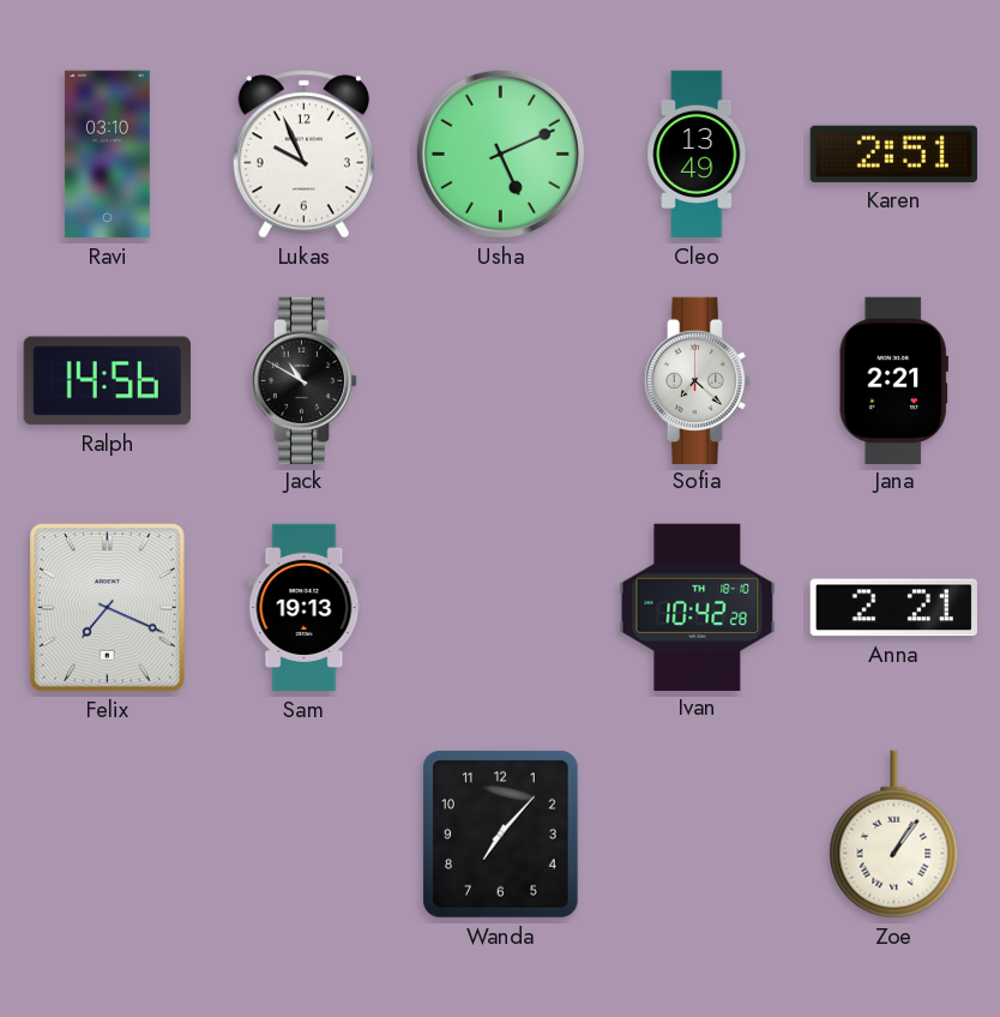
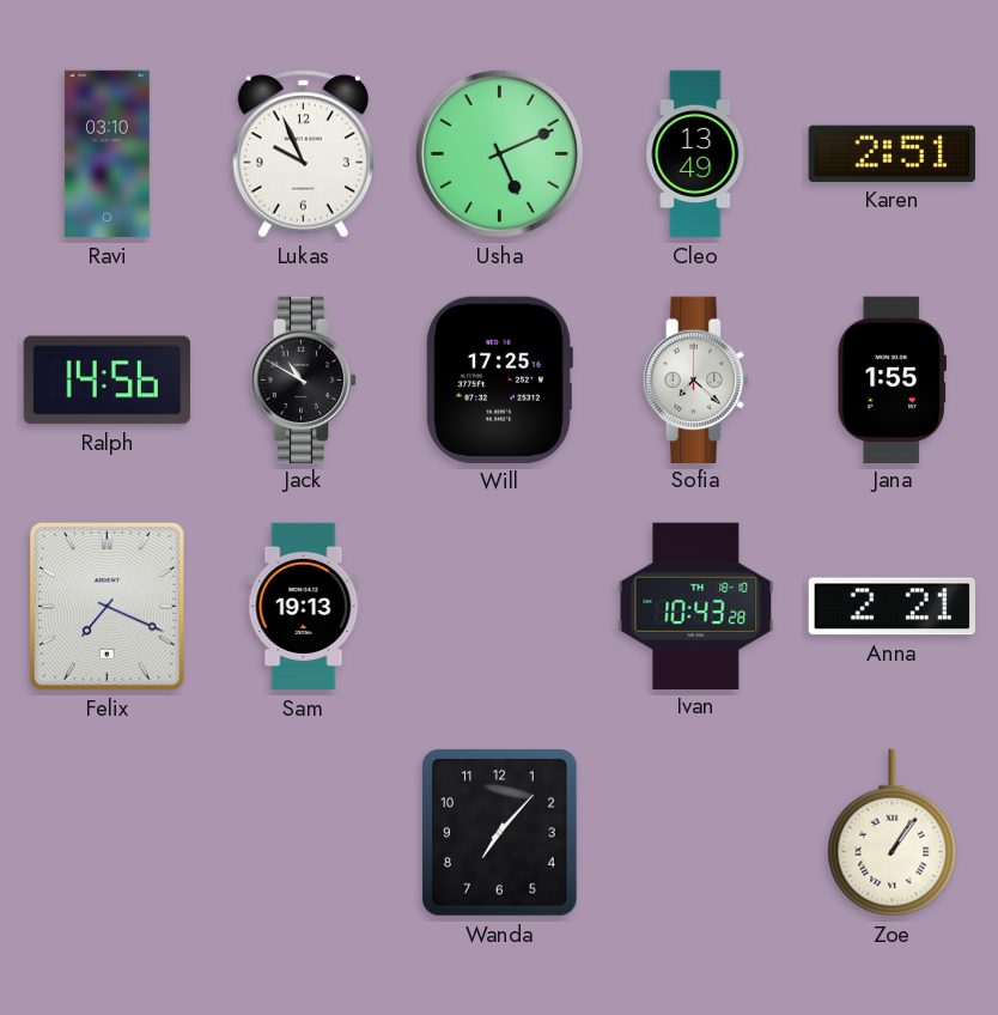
Will: none -> 17:25 (499, 379)
Jana: 2:21 -> 1:55 (891, 379)
Ivan: 10:42 -> 10:43 (696, 606)
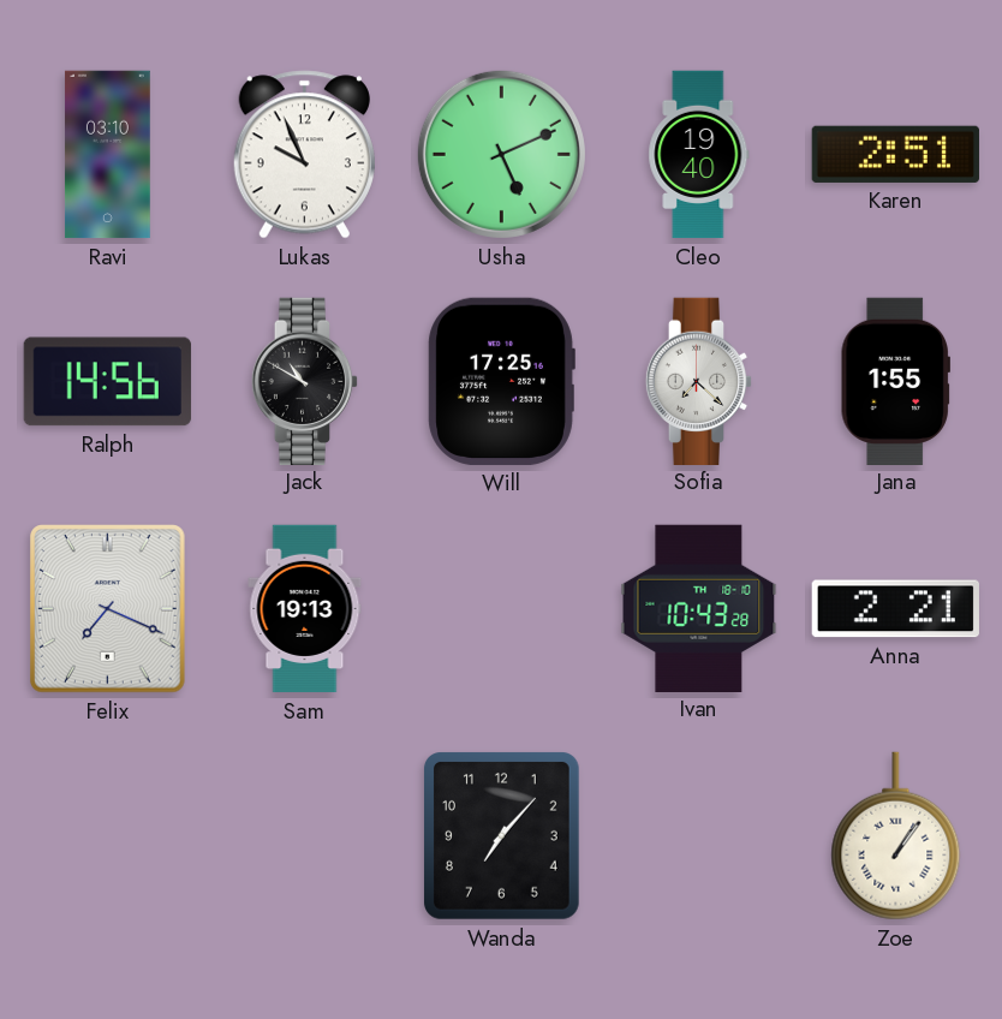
Cleo: 13:49 -> 19:40 (699, 155)
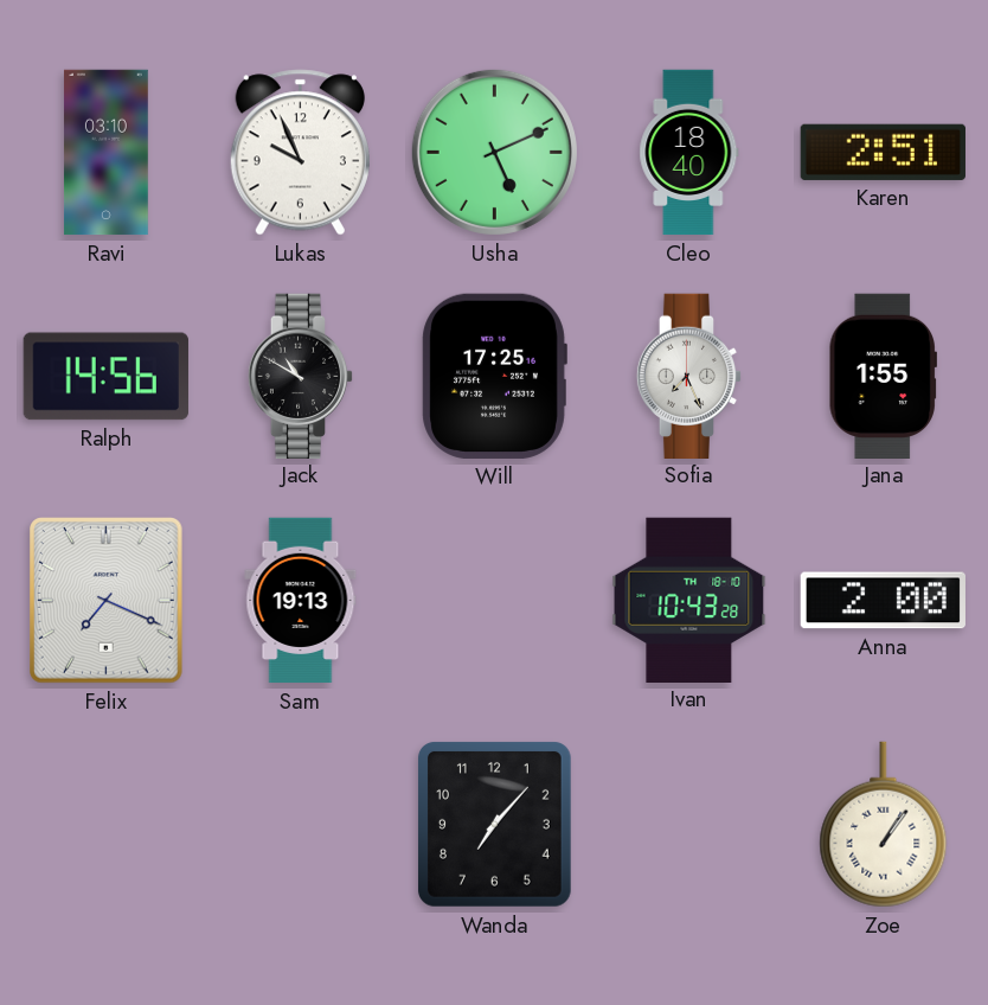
Cleo: 19:40 -> 18:40 (689, 153)
Sofia: 7:22 -> 7:26 (689, 376)
Anna: 2:21 -> 2:00 (883, 601)
